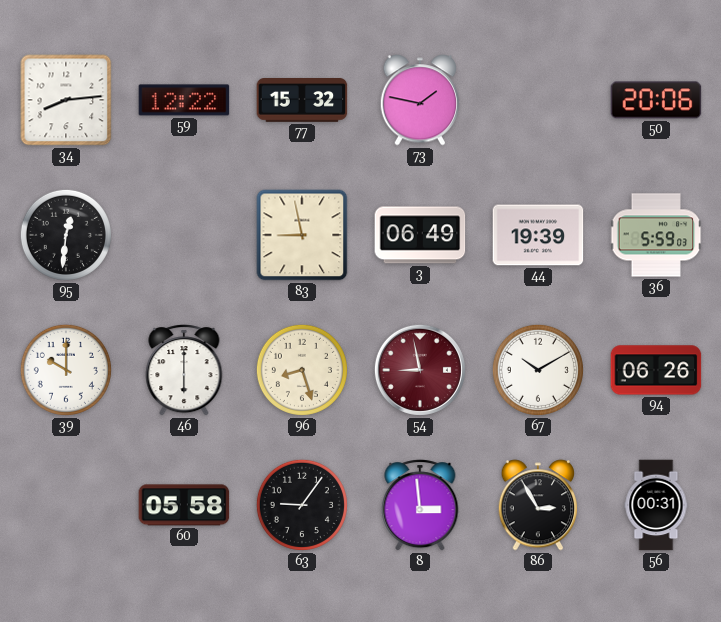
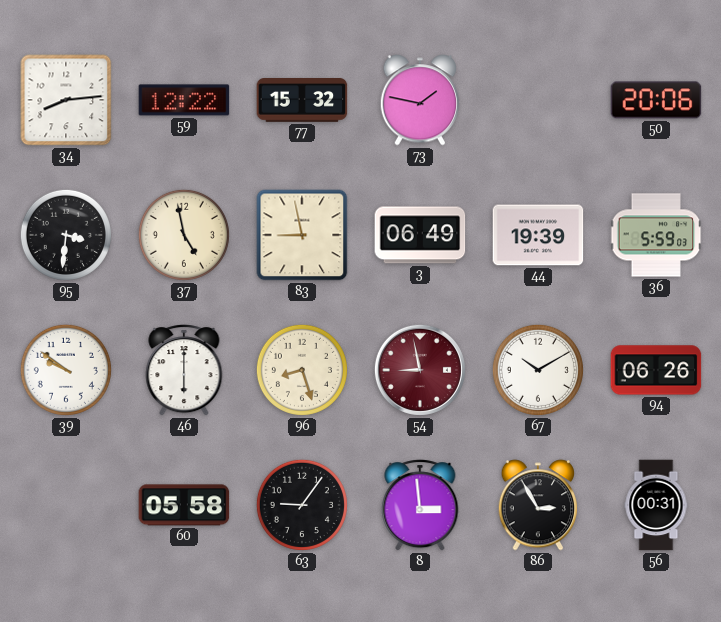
95: 12:31 -> 3:31 (66, 235)
37: none -> 4:58 (184, 235)
39: 10:00 -> 9:51 (66, 370)
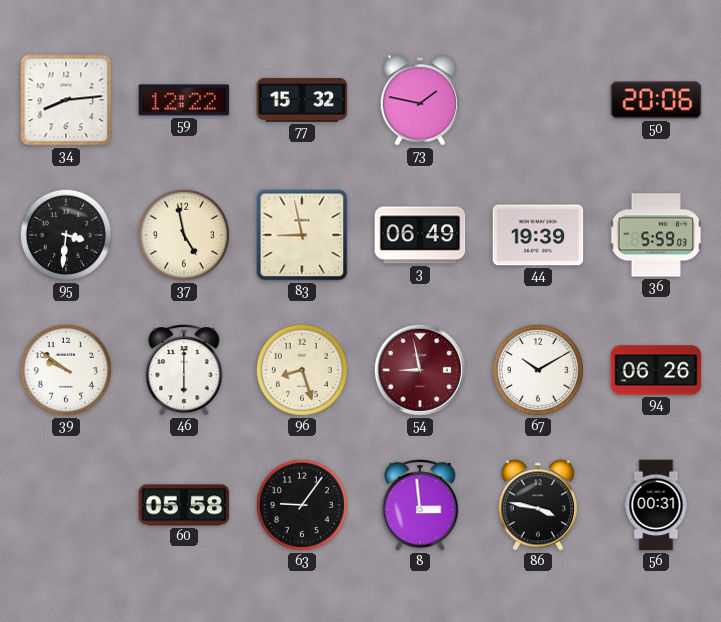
86: 2:55 -> 3:47 (538, 505)
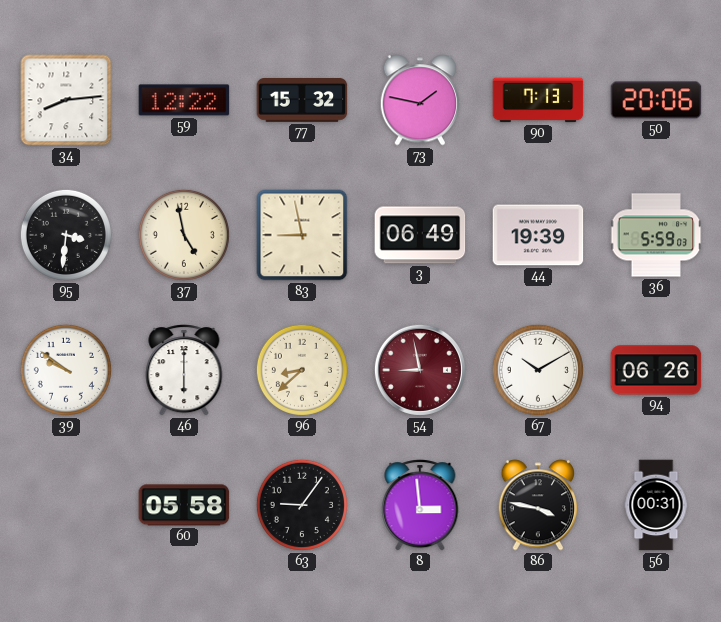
90: none -> 7:13 (538, 100)
96: 8:27 -> 8:38 (302, 370)
